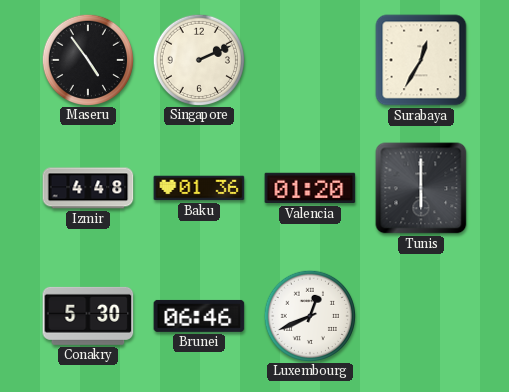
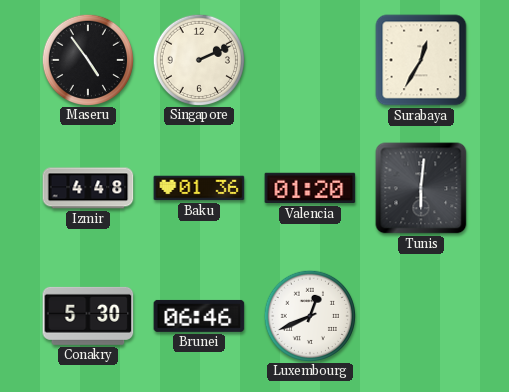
Tunis: 6:00 -> 6:01 (421, 188)
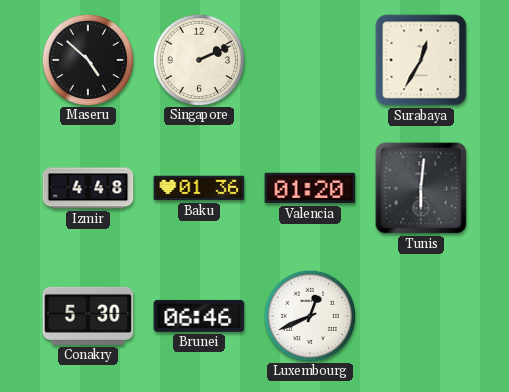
Maseru: 4:54 -> 4:52 (87, 59)
